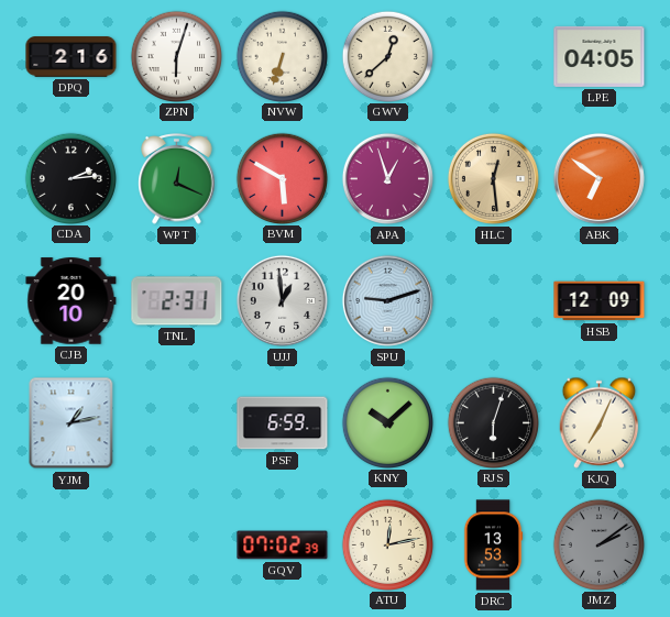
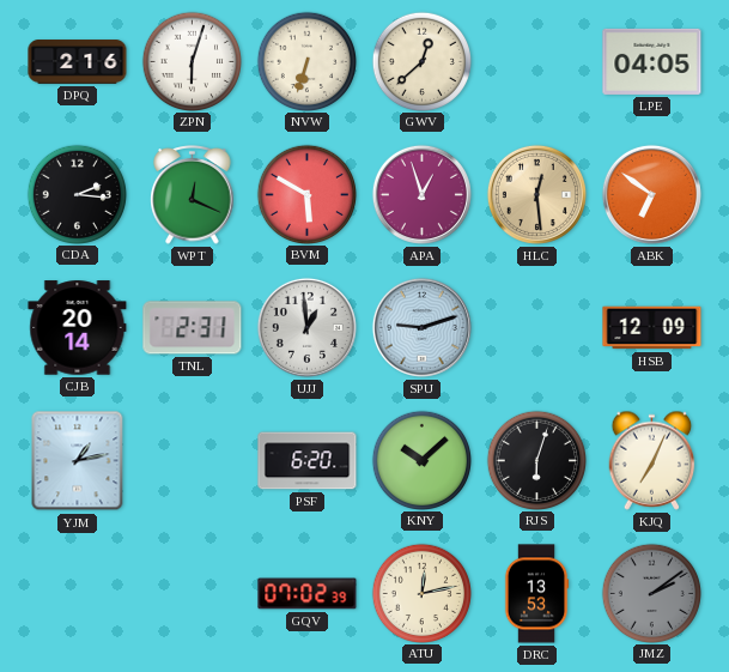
CDA: 2:14 -> 2:16 (77, 194)
CJB: 20:10 -> 20:14 (78, 328)
PSF: 6:59 -> 6:20 (308, 461)
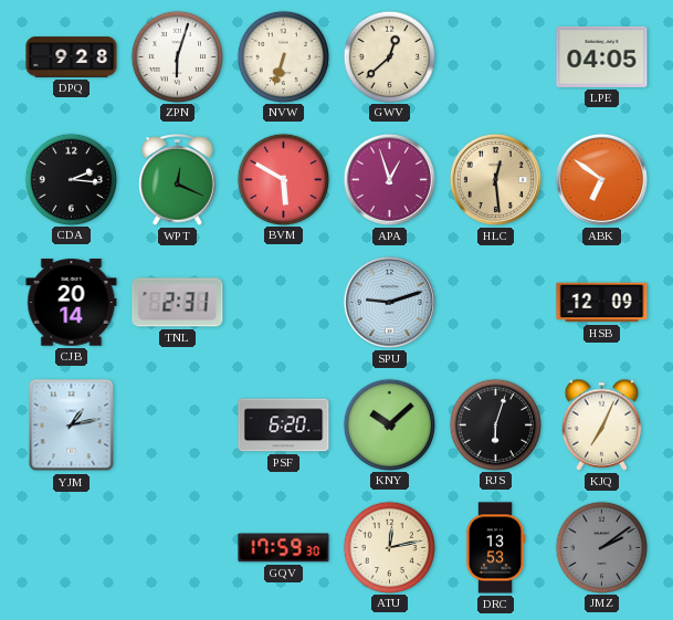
DPQ: 2:16 -> 9:28 (72, 57)
UJJ: 12:59 -> none (306, 327)
GQV: 07:02 -> 17:59 (284, 548)
